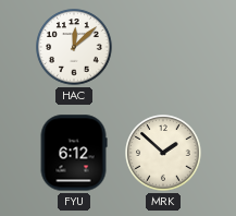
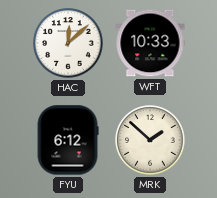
WFT: none -> 10:33 (150, 43)
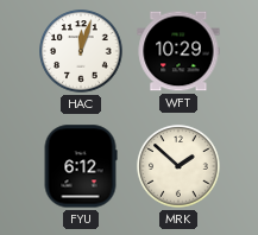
HAC: 12:08 -> 12:03 (81, 51)
WFT: 10:33 -> 10:29 (178, 51)
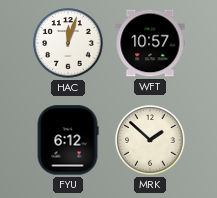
WFT: 10:29 -> 10:57 (150, 43)
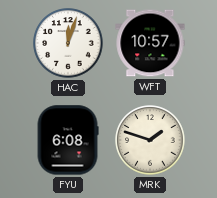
FYU: 6:12 -> 6:08 (68, 140)
MRK: 1:52 -> 1:48 (150, 140)
